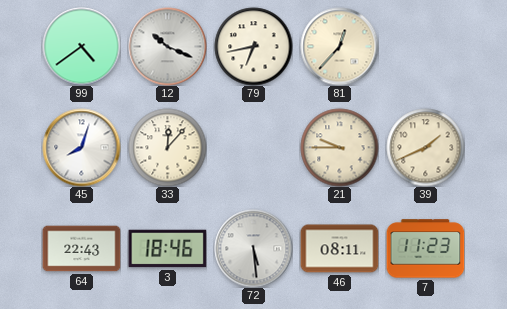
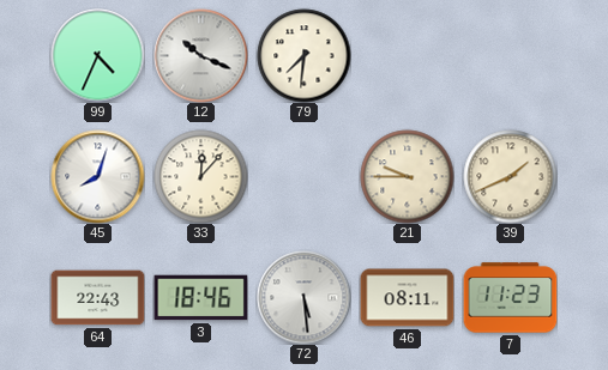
99: 4:39 -> 4:34 (97, 55)
79: 6:43 -> 7:31 (303, 55)
81: 12:37 -> none (339, 46)
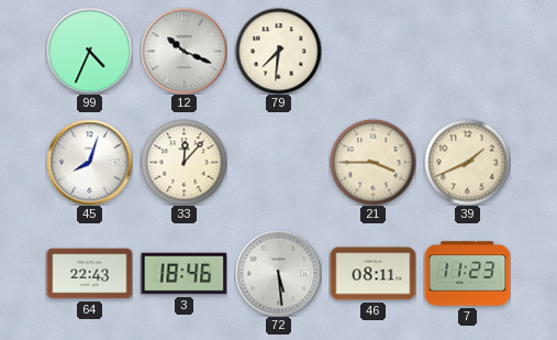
21: 9:45 -> 3:45 (372, 162)
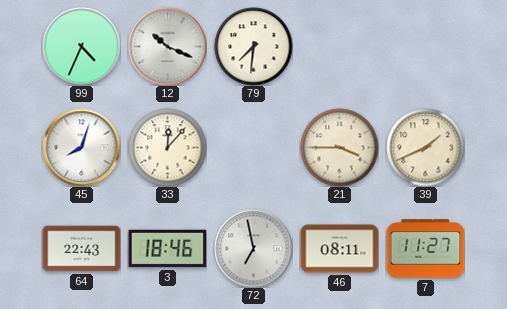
72: 5:29 -> 6:58 (253, 248)
7: 11:23 -> 11:27 (425, 249)
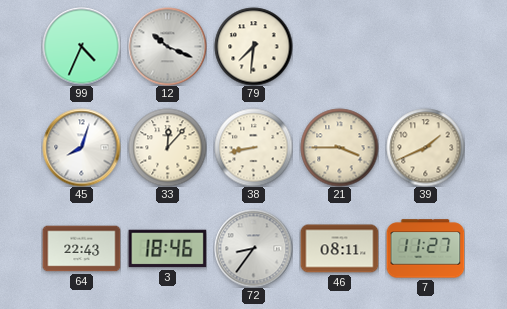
38: none -> 8:43 (253, 147)
72: 6:58 -> 8:36 (253, 248)
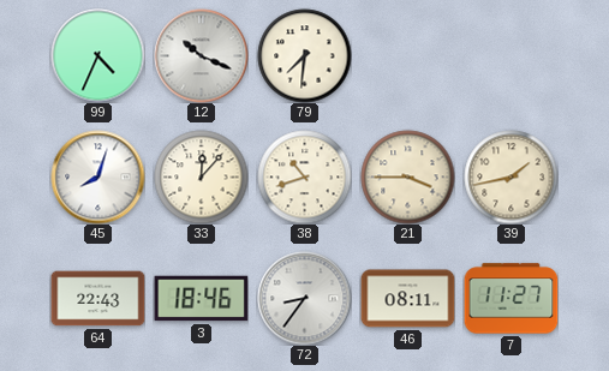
38: 8:43 -> 10:42 (304, 176)
39: 1:41 -> 1:43 (511, 176)
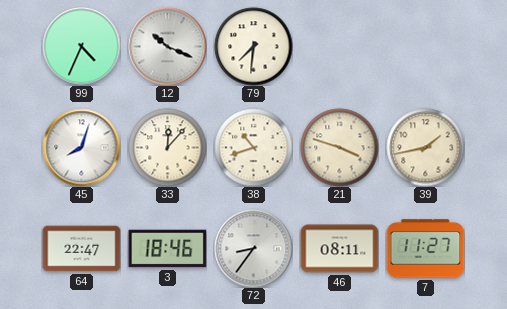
21: 3:45 -> 3:48 (339, 147)
64: 22:43 -> 22:47 (81, 249)
